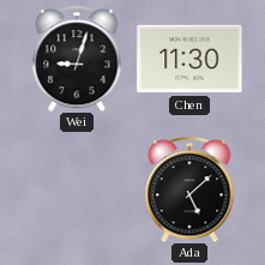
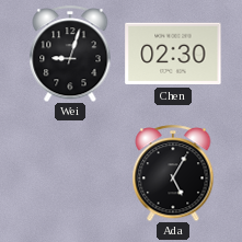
Chen: 11:30 -> 02:30 (173, 54)
Ada: 5:08 -> 5:05 (173, 173)
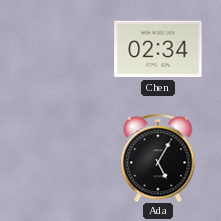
Wei: 9:03 -> none (70, 54)
Chen: 02:30 -> 02:34 (158, 49)
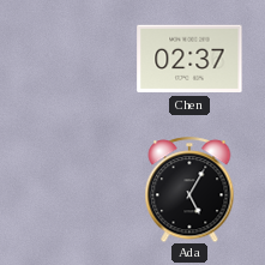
Chen: 02:34 -> 02:37 (189, 59)
